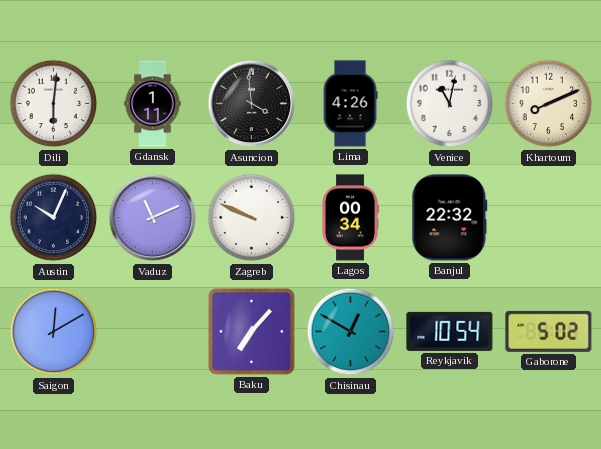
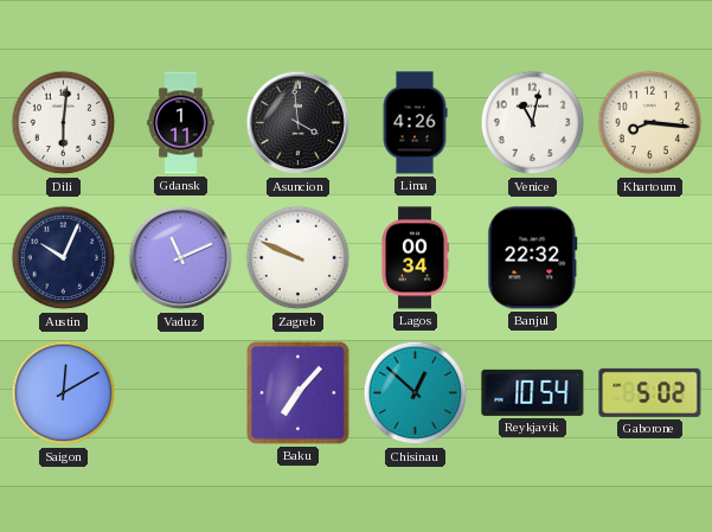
Khartoum: 8:11 -> 8:16 (650, 123)
Chisinau: 12:50 -> 12:52 (416, 393)
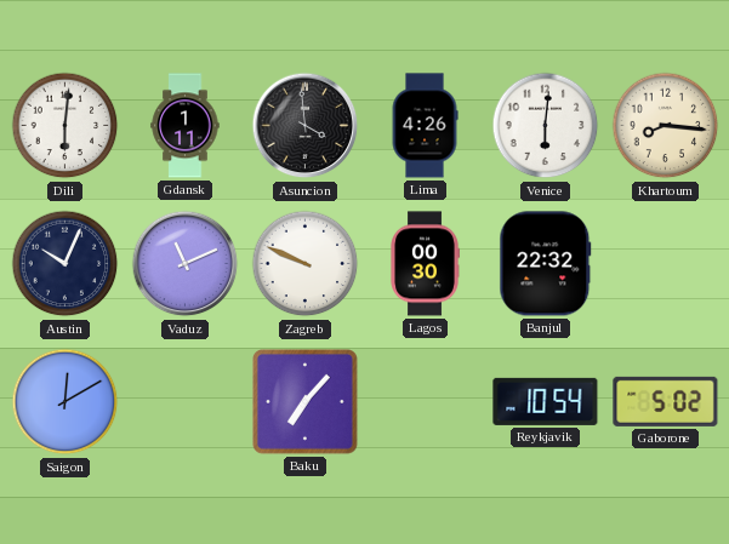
Venice: 11:02 -> 6:01 (546, 126)
Lagos: 00:34 -> 00:30 (425, 264)
Chisinau: 12:52 -> none (416, 393)
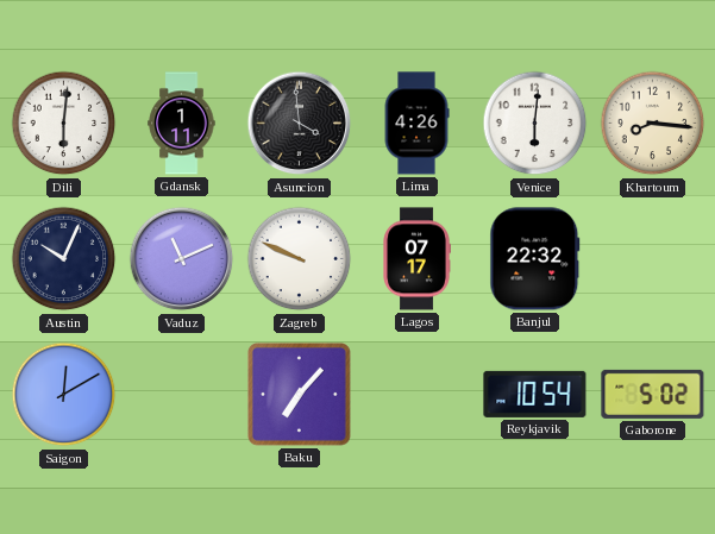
Lagos: 00:30 -> 07:17 (416, 259)
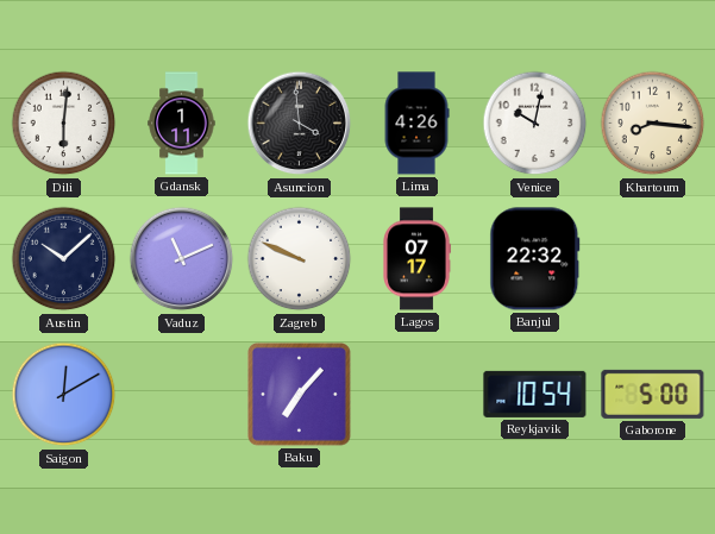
Venice: 6:01 -> 10:02 (535, 124)
Austin: 10:04 -> 10:08 (64, 259)
Gaborone: 5:02 -> 5:00 (653, 394)
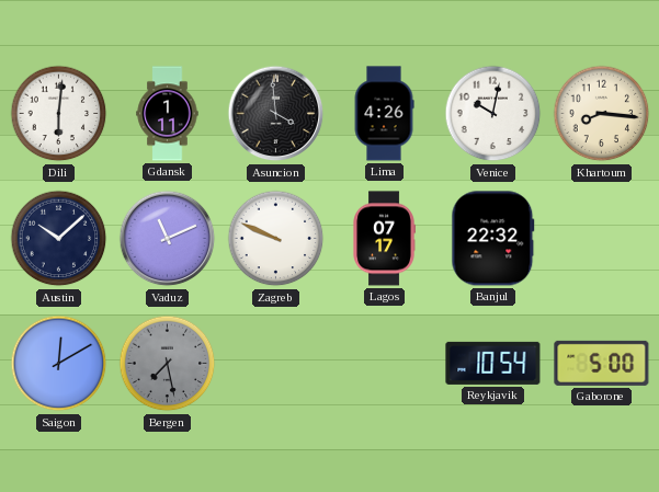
Bergen: none -> 7:28 (168, 364)
Baku: 7:07 -> none (300, 395)
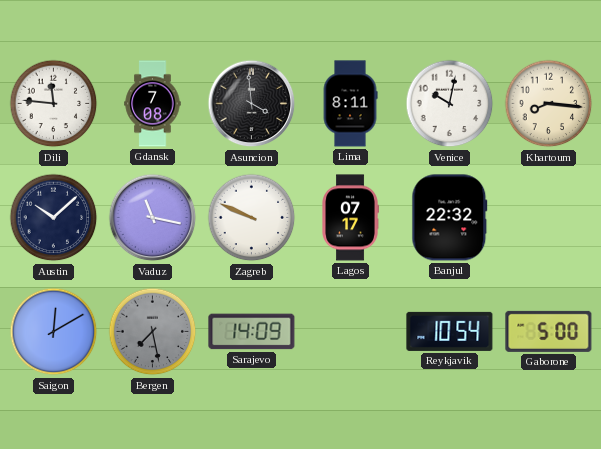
Dili: 6:01 -> 11:46 (54, 104)
Gdansk: 1:11 -> 7:08 (153, 104)
Lima: 4:26 -> 8:11 (350, 104)
Vaduz: 11:11 -> 11:17 (153, 218)
Sarajevo: none -> 14:09 (252, 332)
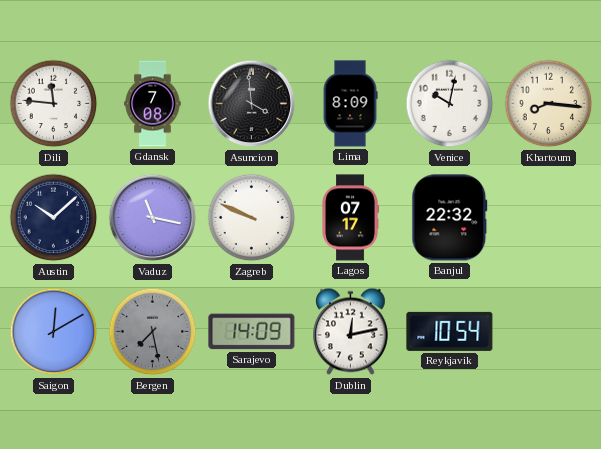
Lima: 8:11 -> 8:09 (350, 104)
Dublin: none -> 12:13 (351, 332)
Gaborone: 5:00 -> none (549, 331)
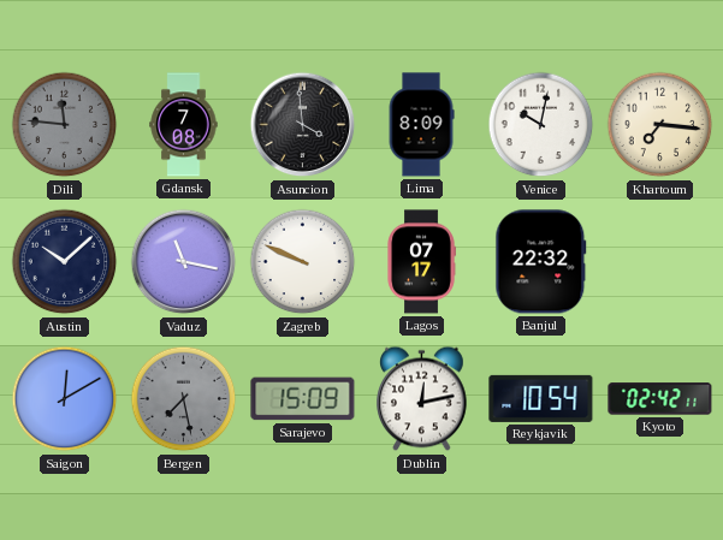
Dili dial: white -> grey (65, 125)
Khartoum: 8:16 -> 7:16 (660, 125)
Sarajevo: 14:09 -> 15:09 (303, 399)
Kyoto: none -> 02:42 (660, 399)
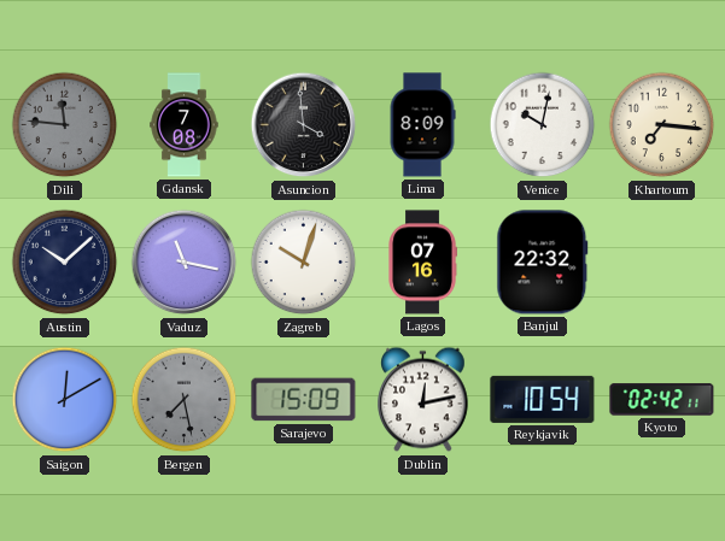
Zagreb: 9:49 -> 10:03 (304, 263)
Lagos: 07:17 -> 07:16 (422, 263)
